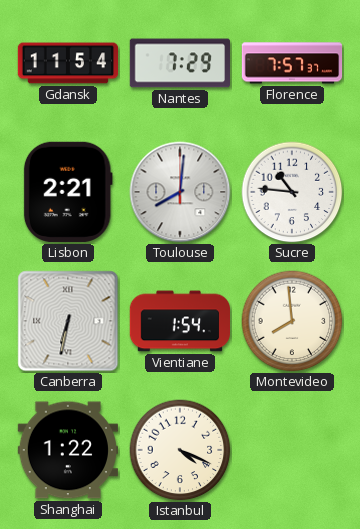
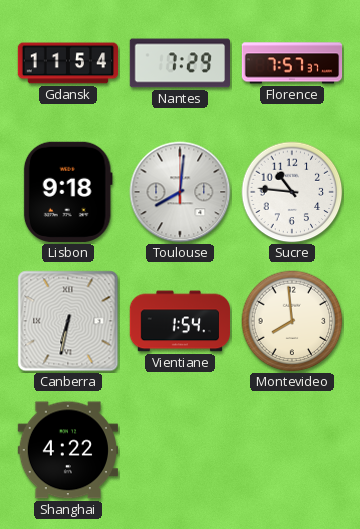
Lisbon: 2:21 -> 9:18 (68, 192)
Shanghai: 1:22 -> 4:22 (67, 450)
Istanbul: 4:19 -> none (180, 450)
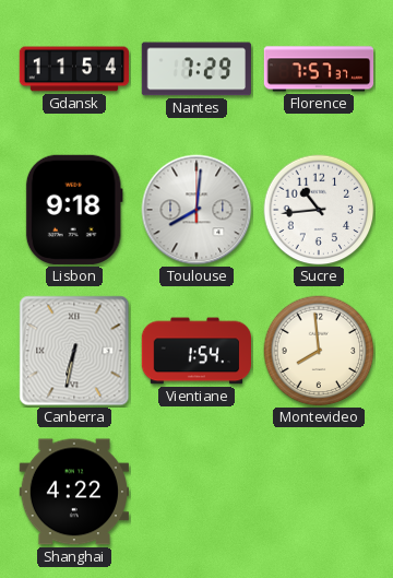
Sucre: 10:46 -> 10:44 (319, 210)
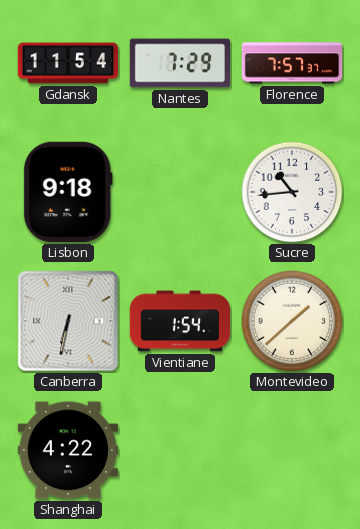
Toulouse: 8:01 -> none (196, 210)
Montevideo: 7:59 -> 1:38 (292, 321)
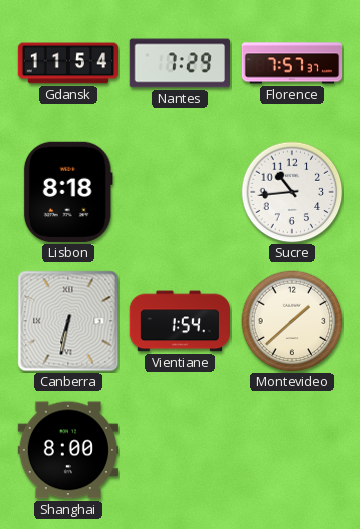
Lisbon: 9:18 -> 8:18 (68, 192)
Shanghai: 4:22 -> 8:00 (67, 450)
